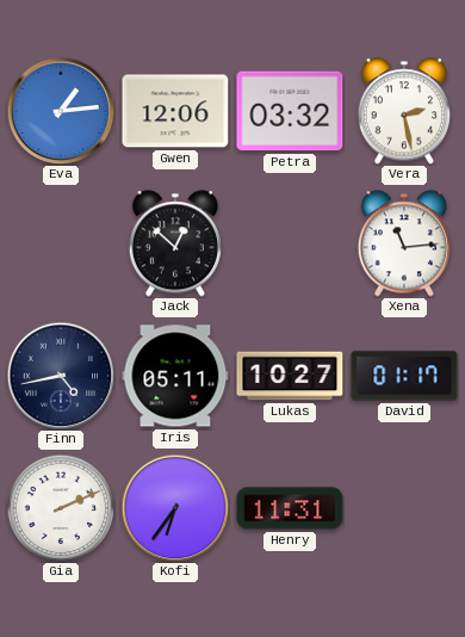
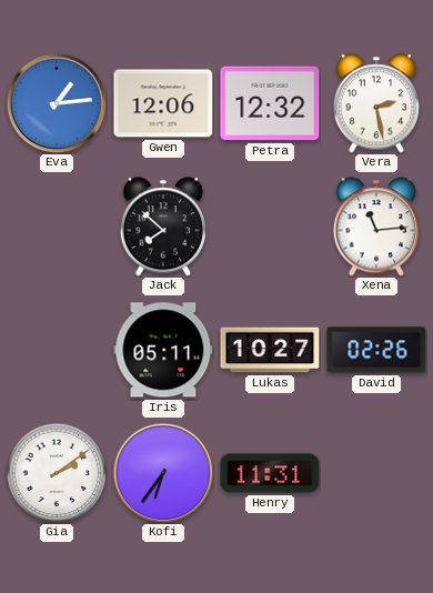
Petra: 03:32 -> 12:32 (270, 103)
Jack: 12:52 -> 7:52 (162, 227)
Finn: 4:43 -> none (61, 376)
David: 01:17 -> 02:26 (376, 350)
Gia: 2:11 -> 2:09 (57, 473)
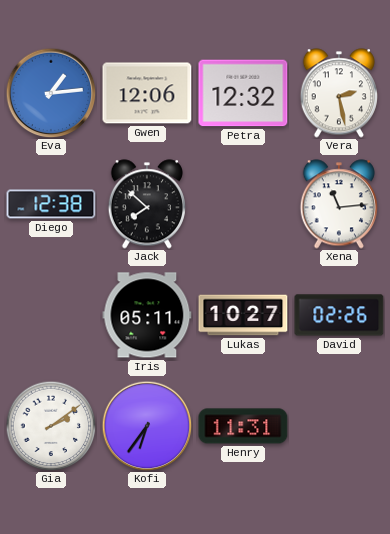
Diego: none -> 12:38 (51, 204)
